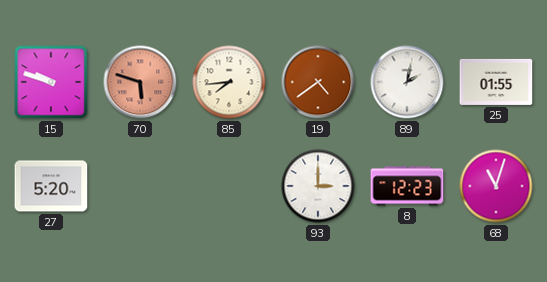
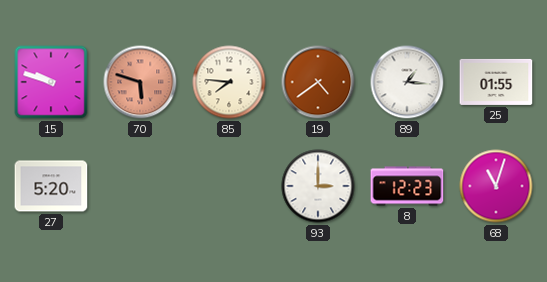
85: 7:44 -> 7:46 (229, 82)
89: 2:02 -> 1:16 (407, 82)
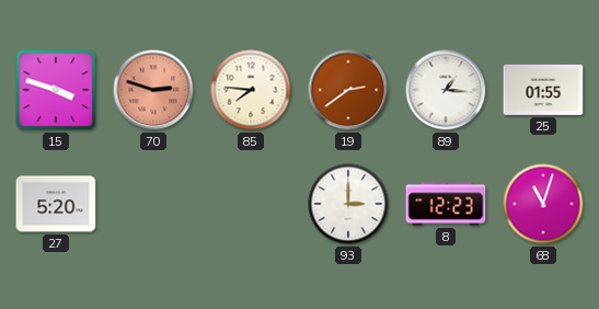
15: 9:48 -> 3:48 (56, 90)
70: 5:48 -> 2:48 (153, 90)
19: 4:39 -> 2:39 (348, 90)
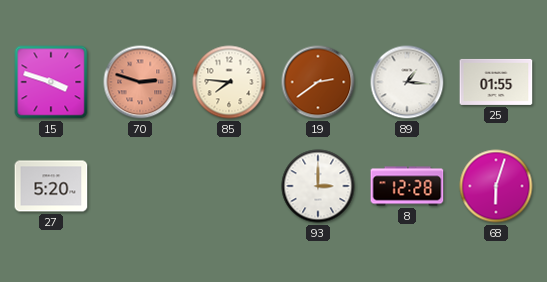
8: 12:23 -> 12:28 (407, 186)
68: 11:03 -> 6:03 (496, 186)
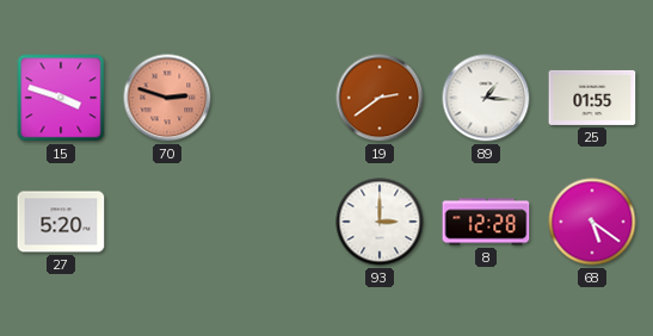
85: 7:46 -> none (229, 82)
68: 6:03 -> 5:21 (592, 222)
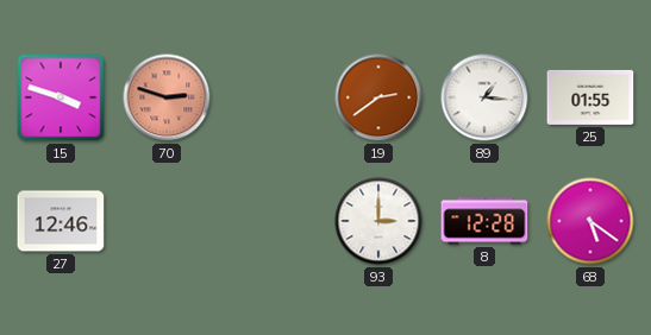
27: 5:20 -> 12:46 (61, 221)
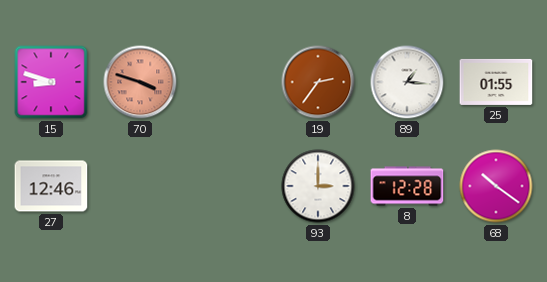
15: 3:48 -> 8:48 (51, 82)
70: 2:48 -> 3:48 (140, 82)
19: 2:39 -> 2:36 (318, 82)
68: 5:21 -> 10:21 (496, 186)
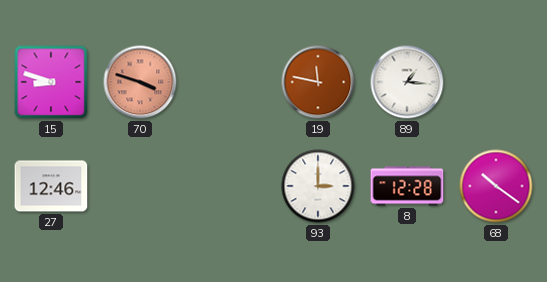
19: 2:36 -> 11:47 (318, 82)
25: 01:55 -> none (496, 82)
